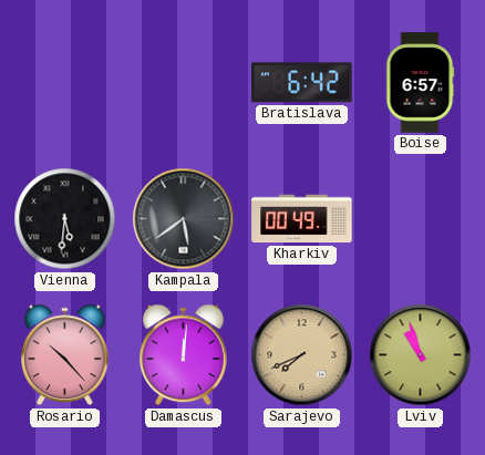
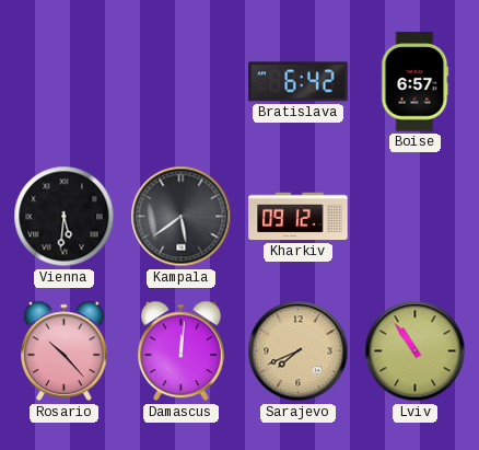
Kharkiv: 00:49 -> 09:12 (299, 217)
Lviv: 10:57 -> 10:54 (416, 351)
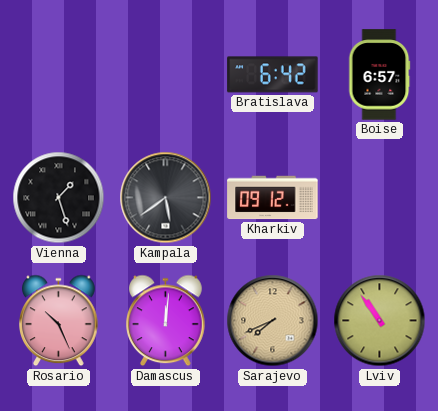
Vienna: 5:31 -> 1:27 (59, 198)
Rosario: 10:23 -> 10:26 (59, 321)
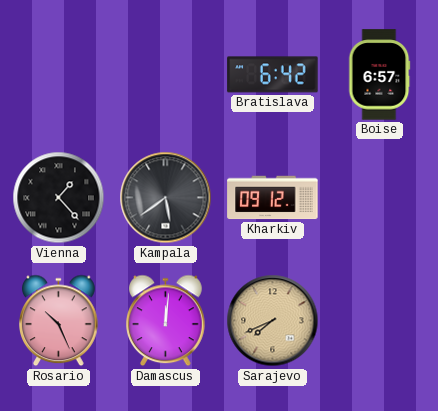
Vienna: 1:27 -> 1:23 (59, 198)
Lviv: 10:54 -> none (380, 321)
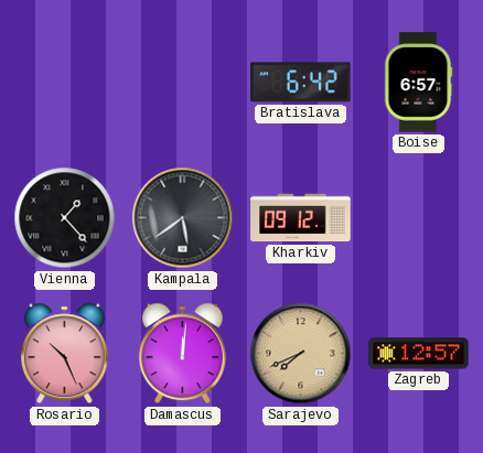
Zagreb: none -> 12:57 (419, 354)
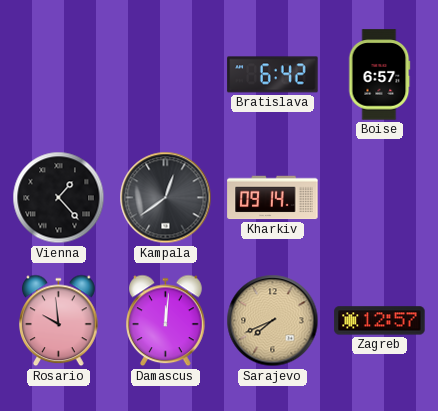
Kampala: 5:39 -> 12:39 (166, 198)
Kharkiv: 09:12 -> 09:14 (273, 198)
Rosario: 10:26 -> 9:59 (59, 321)
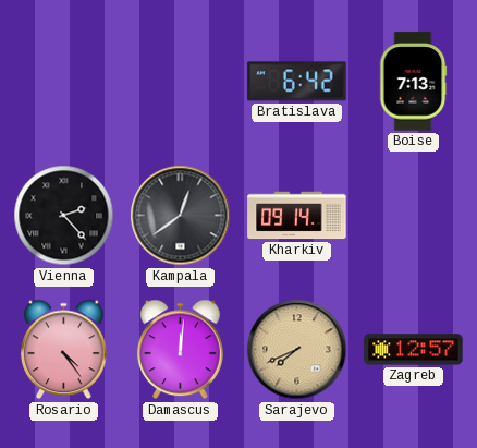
Boise: 6:57 -> 7:13 (413, 82)
Vienna: 1:23 -> 2:23 (64, 216)
Rosario: 9:59 -> 4:24 (64, 350)
